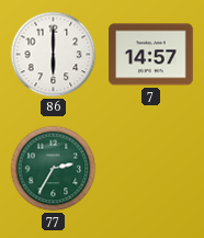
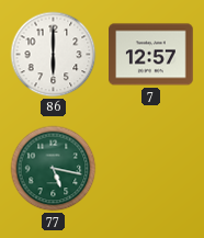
7: 14:57 -> 12:57 (151, 55)
77: 2:35 -> 5:17 (54, 169)
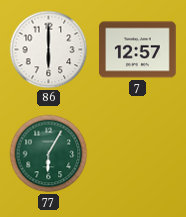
77: 5:17 -> 6:05 (49, 154)
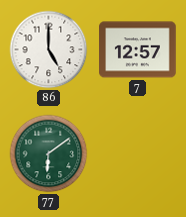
86: 6:00 -> 5:00 (49, 50)
77: 6:05 -> 6:09 (49, 154)
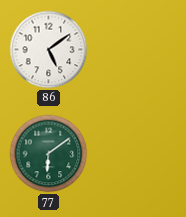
86: 5:00 -> 5:09 (49, 50)
7: 12:57 -> none (138, 50)
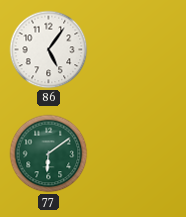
86: 5:09 -> 5:06 (49, 50)
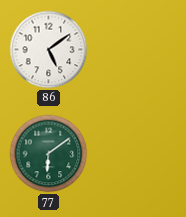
86: 5:06 -> 5:09 (49, 50)
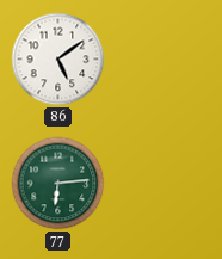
77: 6:09 -> 6:14 (58, 184)
